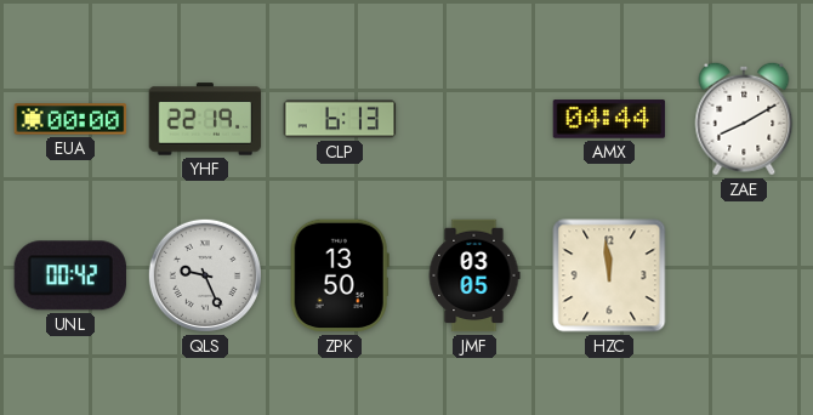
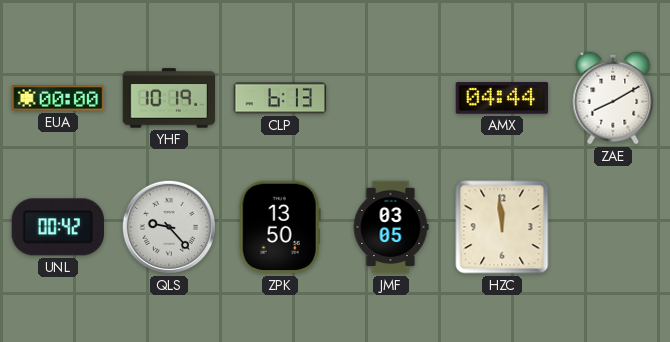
YHF: 22:19 -> 10:19 (169, 98)
QLS: 9:26 -> 9:23 (169, 227)
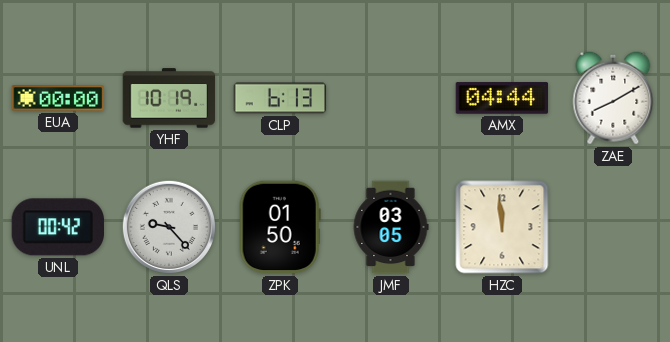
ZPK: 13:50 -> 01:50 (280, 227)
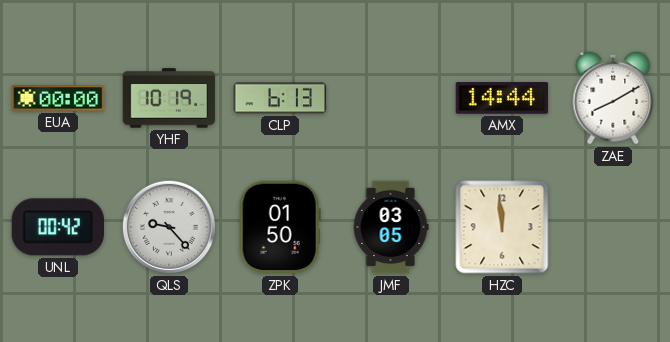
AMX: 04:44 -> 14:44 (502, 98)
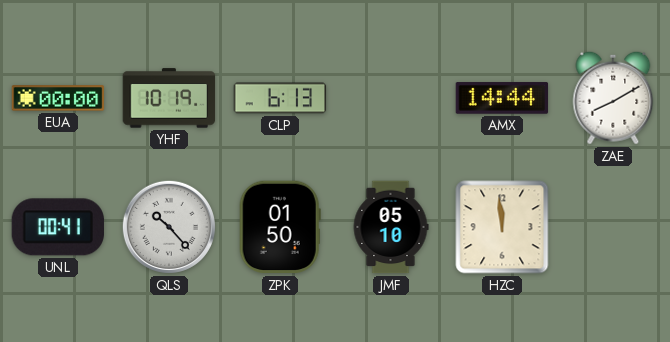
UNL: 00:42 -> 00:41 (58, 227)
QLS: 9:23 -> 10:23 (169, 227)
JMF: 03:05 -> 05:10 (391, 227)
